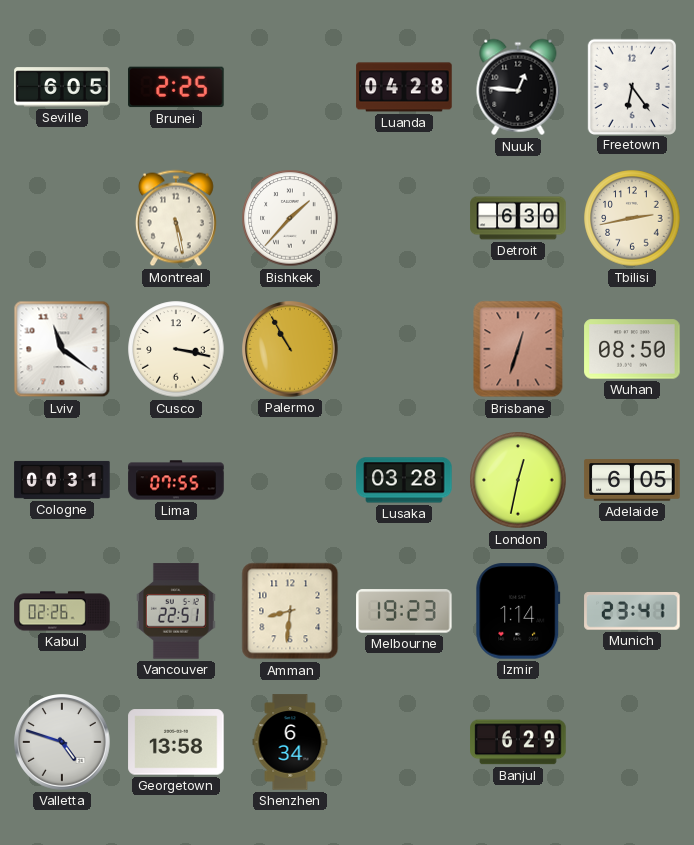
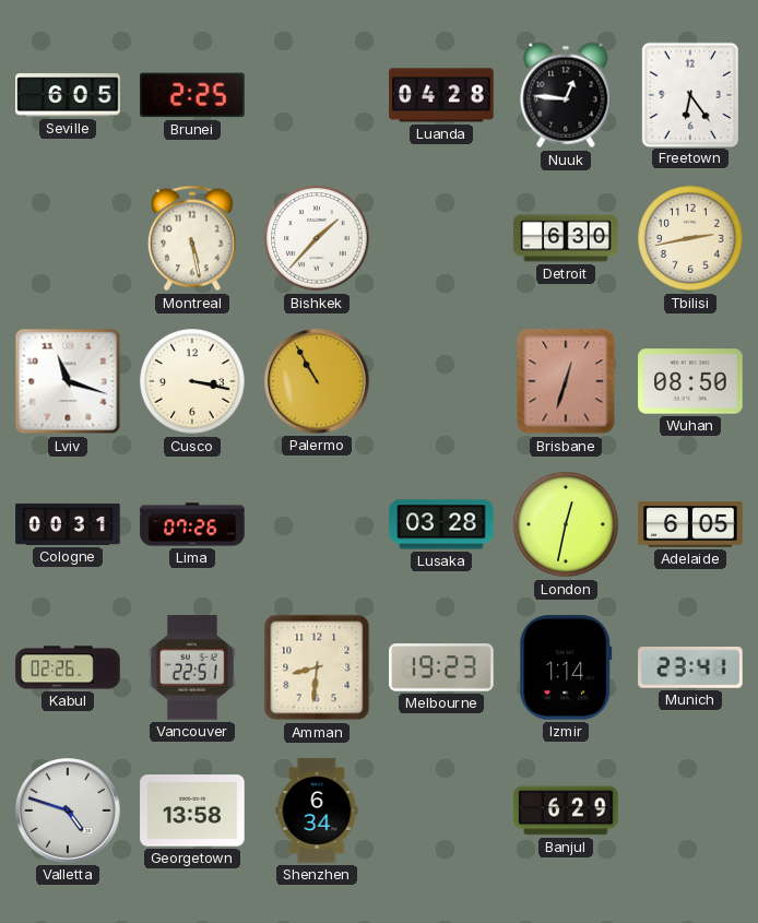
Lviv: 11:21 -> 11:18 (68, 381)
Lima: 07:55 -> 07:26 (192, 524)
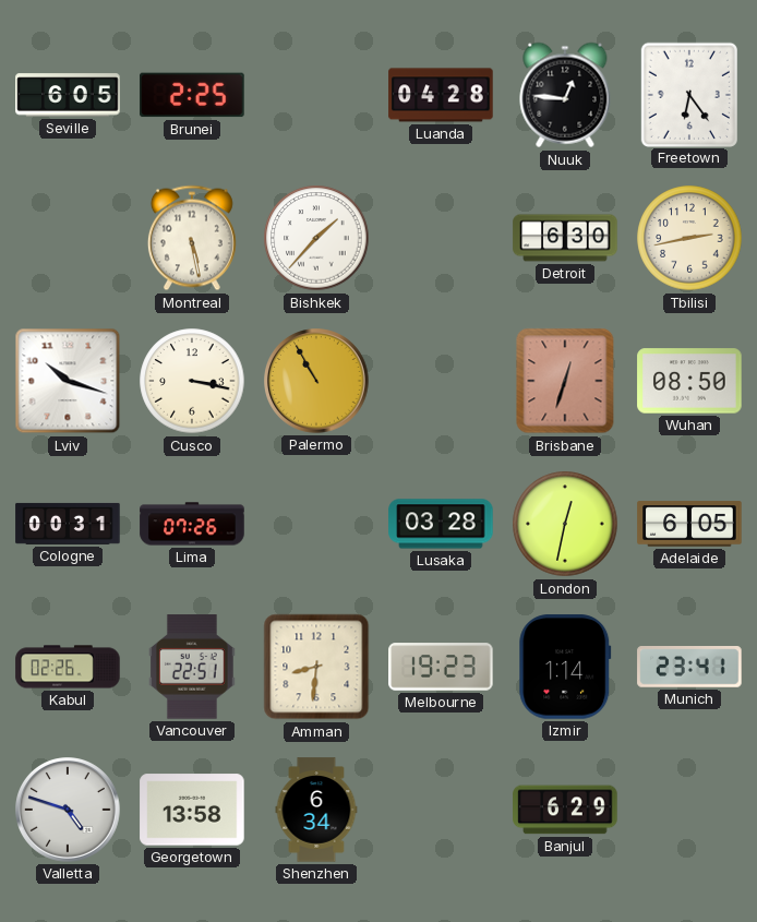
Lviv: 11:18 -> 10:18 (68, 381)
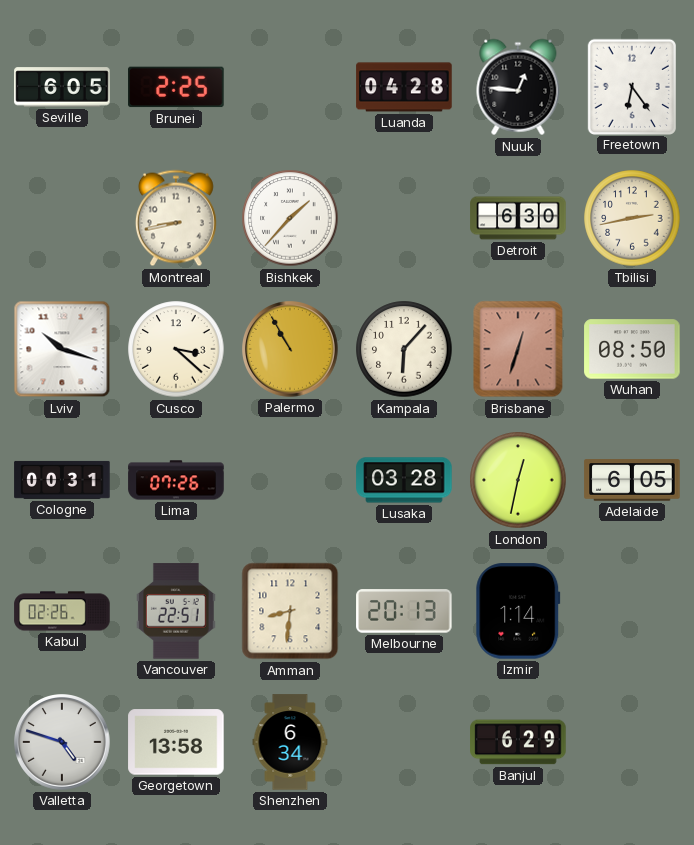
Montreal: 5:28 -> 8:43 (176, 218)
Cusco: 3:17 -> 3:22 (176, 349)
Kampala: none -> 6:07 (404, 349)
Melbourne: 19:23 -> 20:13 (404, 611)
Munich: 23:41 -> none (689, 667)
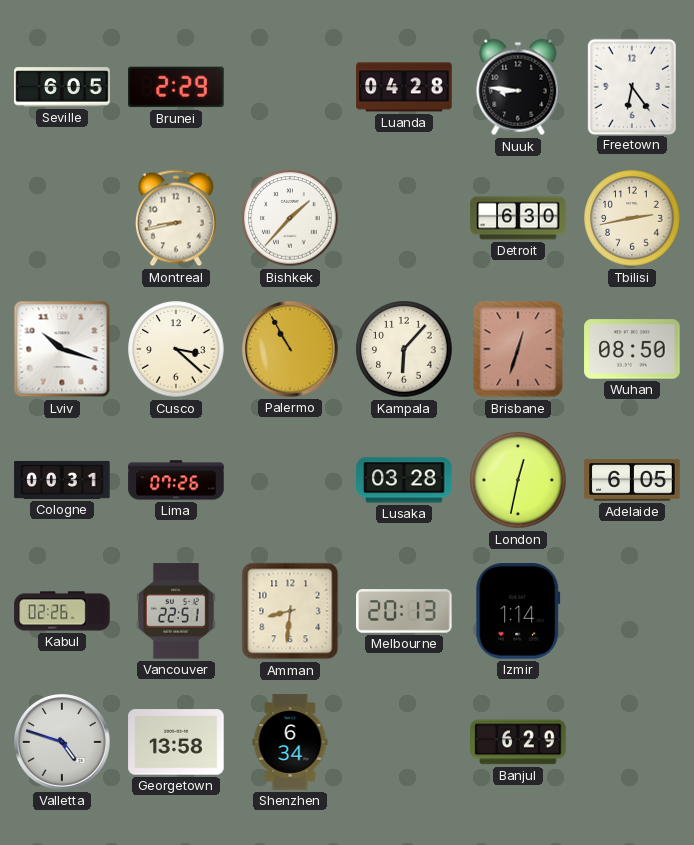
Brunei: 2:25 -> 2:29 (176, 87)
Nuuk: 12:46 -> 8:46 (518, 87)
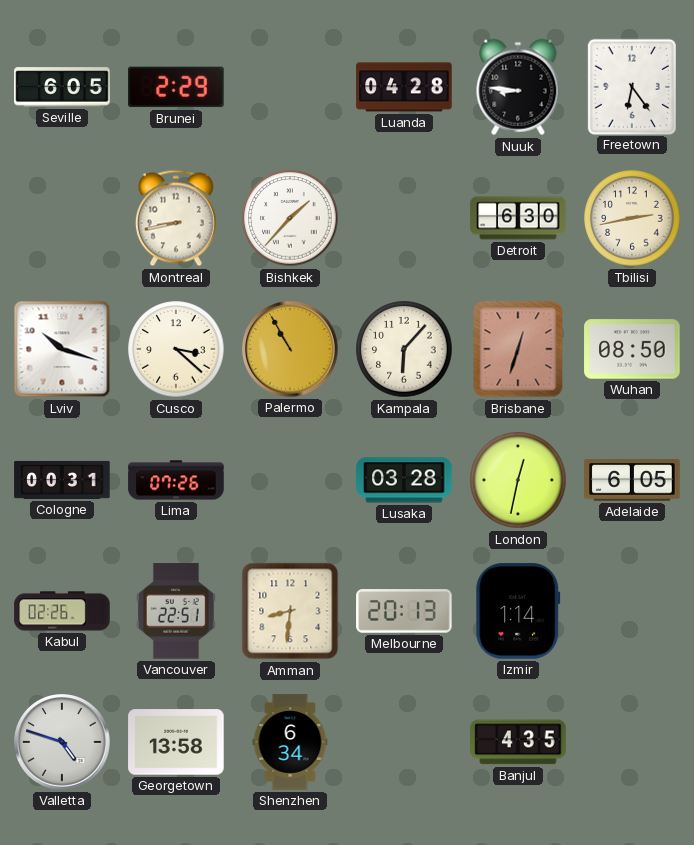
Banjul: 6:29 -> 4:35 (518, 742)
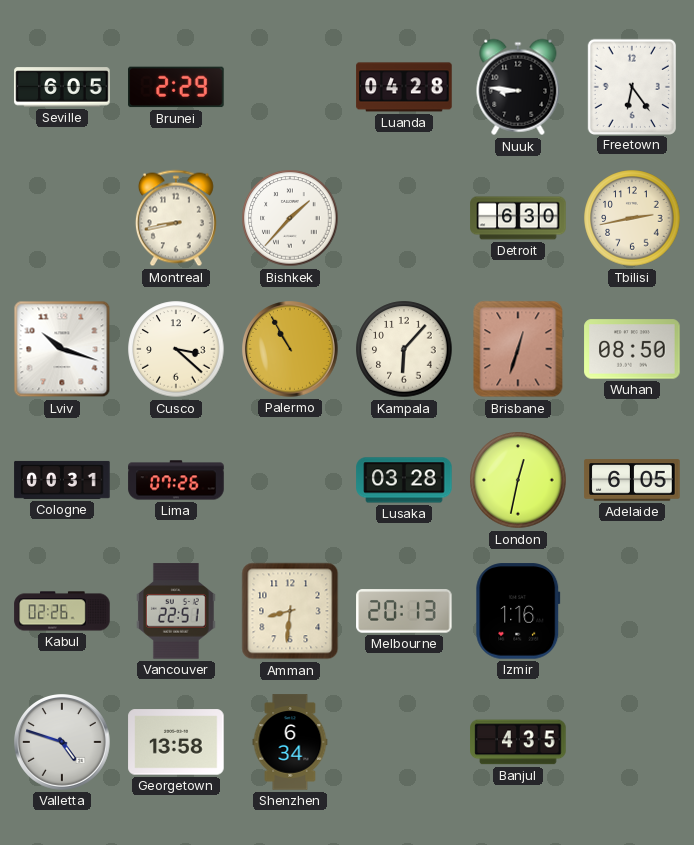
Izmir: 1:14 -> 1:16 (518, 611)
